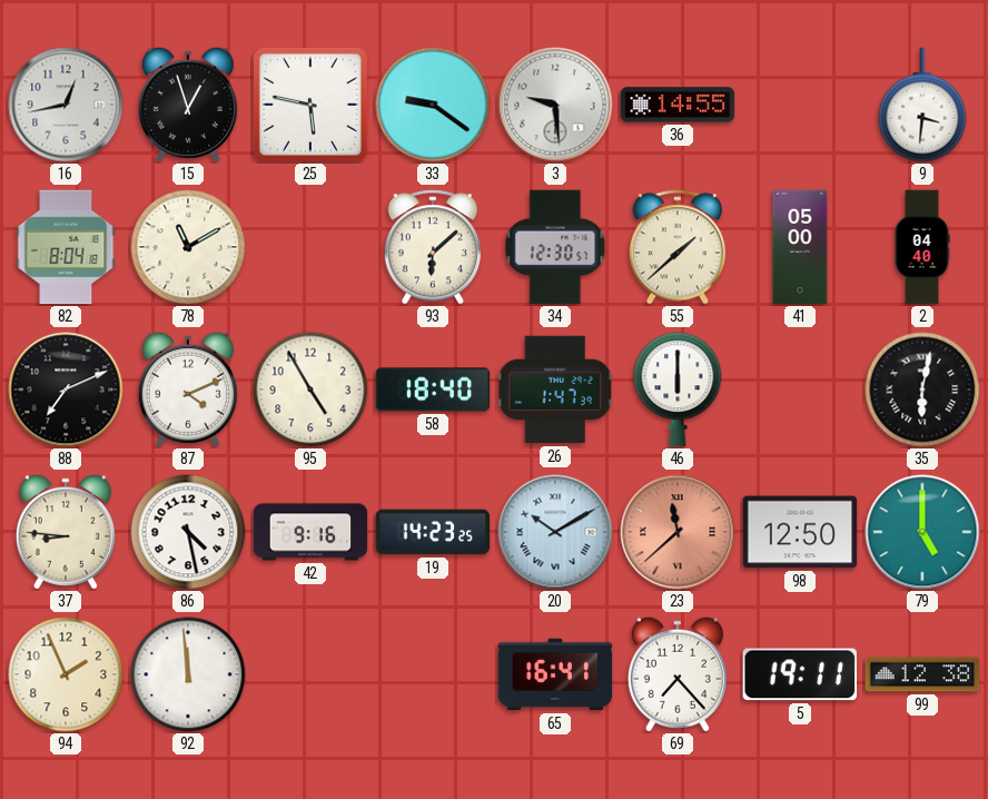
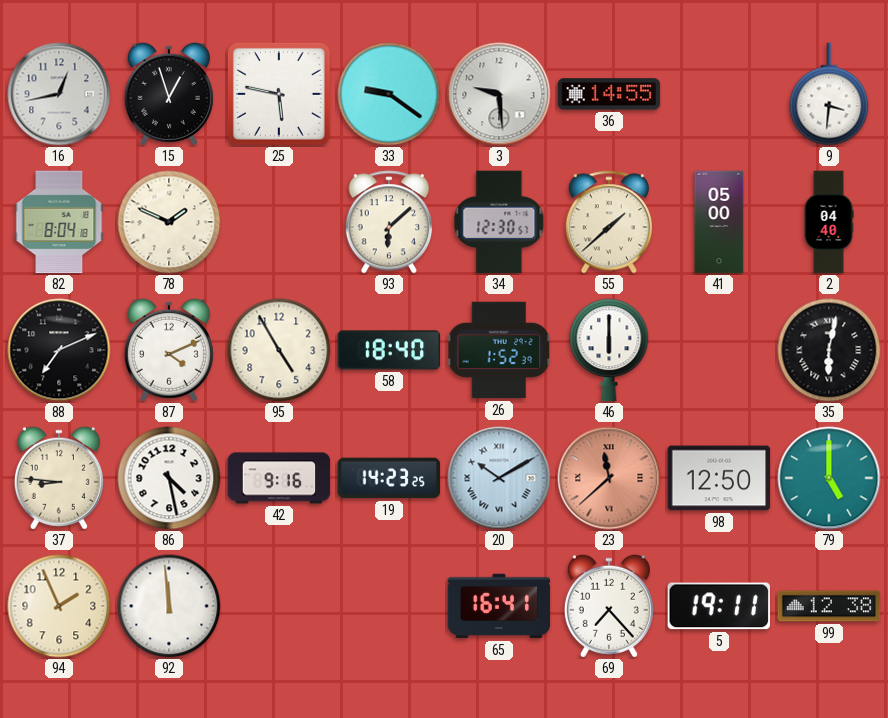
78: 11:10 -> 1:49 (169, 222)
26: 1:47 -> 1:52 (499, 350)
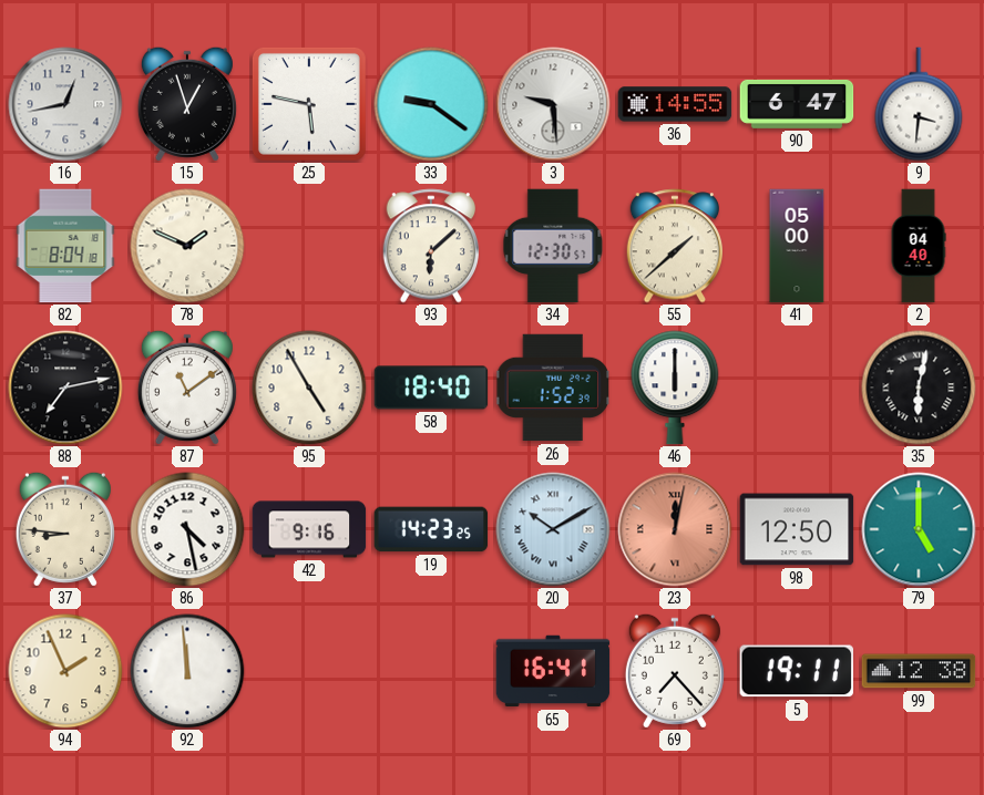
90: none -> 6:47 (797, 104)
88: 7:11 -> 7:13 (65, 388)
87: 4:11 -> 11:09 (187, 388)
23: 11:38 -> 12:02 (675, 529)
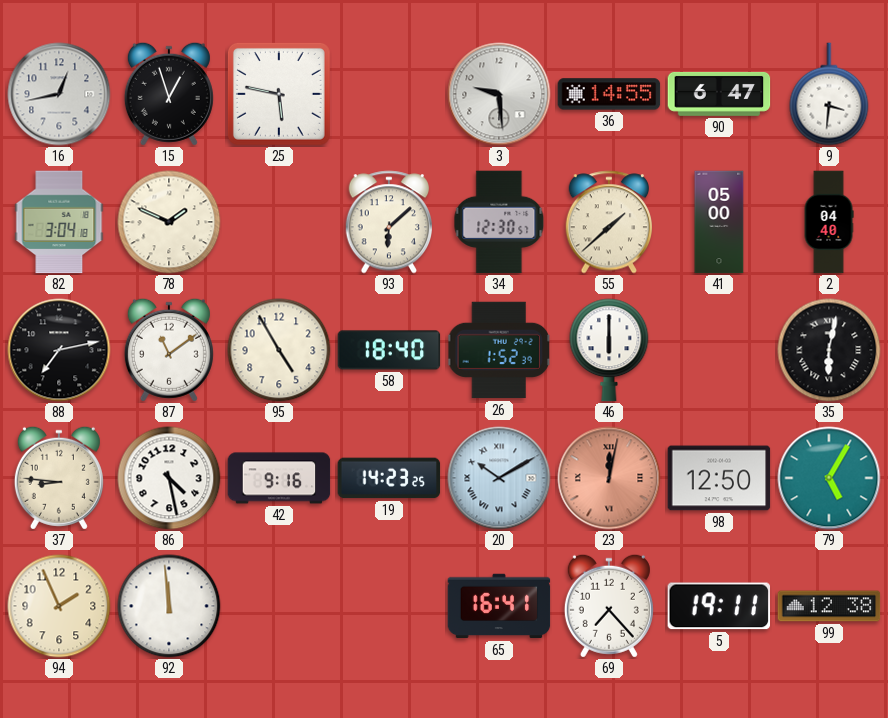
33: 9:21 -> none (431, 104)
82: 8:04 -> 3:04 (59, 222)
79: 5:00 -> 5:05 (829, 478)
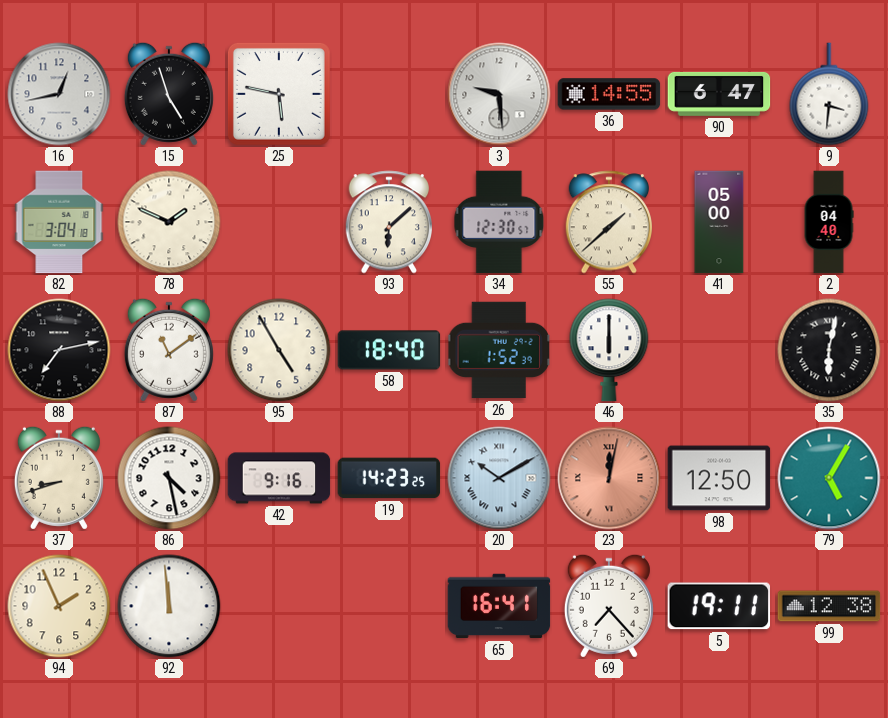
15: 12:57 -> 4:57 (169, 94)
37: 8:46 -> 8:42 (59, 478)
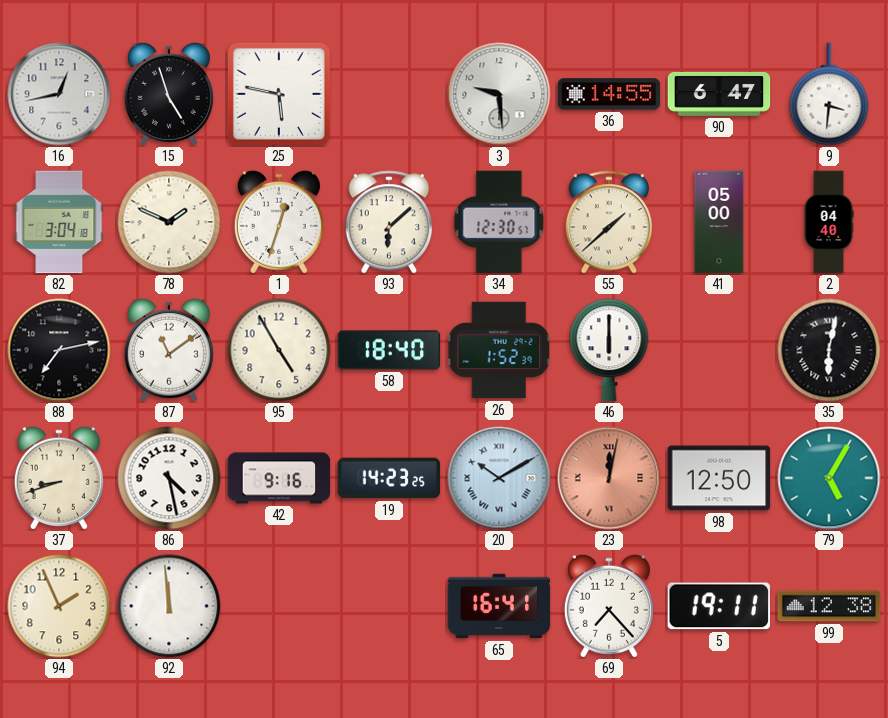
1: none -> 12:33 (279, 222)
